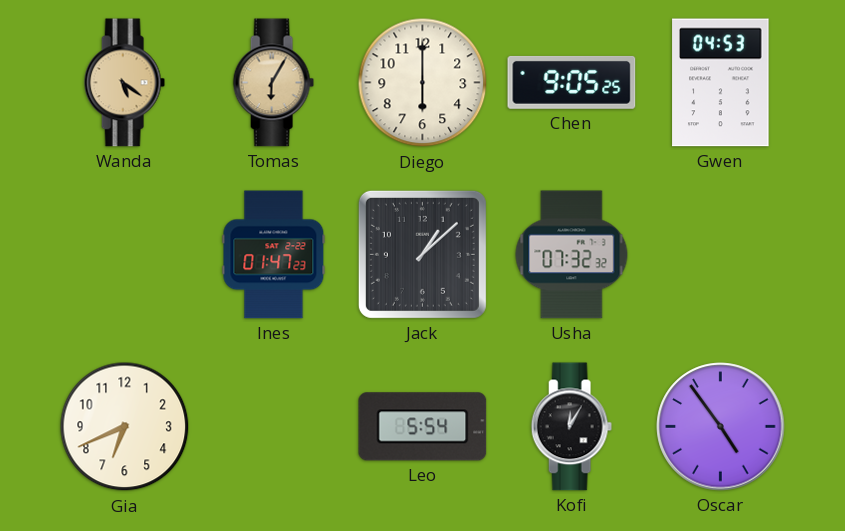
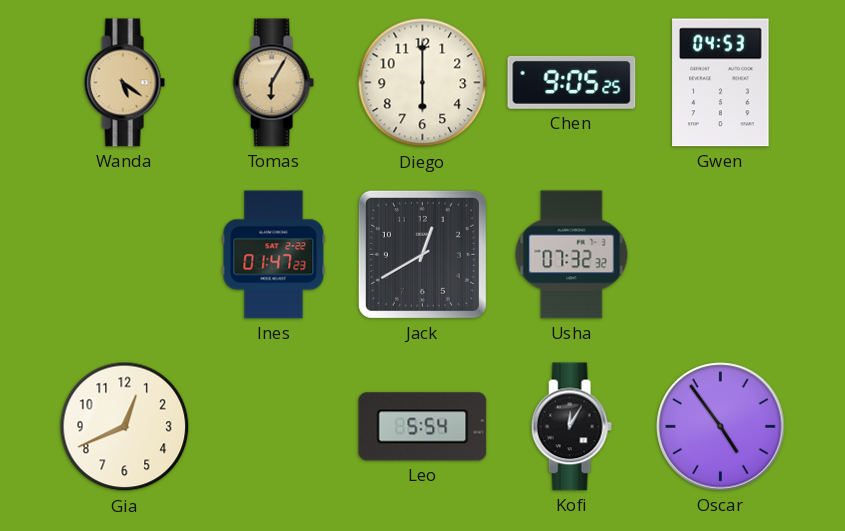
Jack: 1:08 -> 12:40 (422, 254)
Gia: 6:41 -> 12:41 (125, 427)
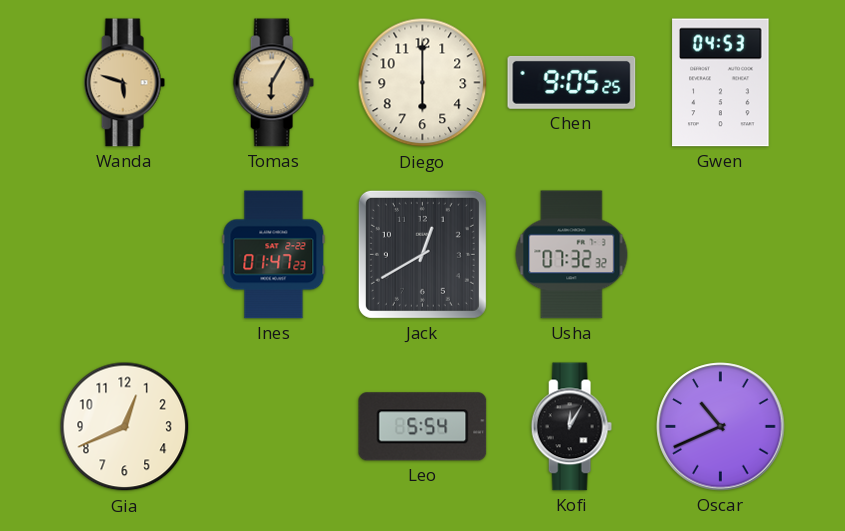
Wanda: 5:21 -> 5:48 (124, 83)
Oscar: 4:54 -> 10:41 (721, 427)
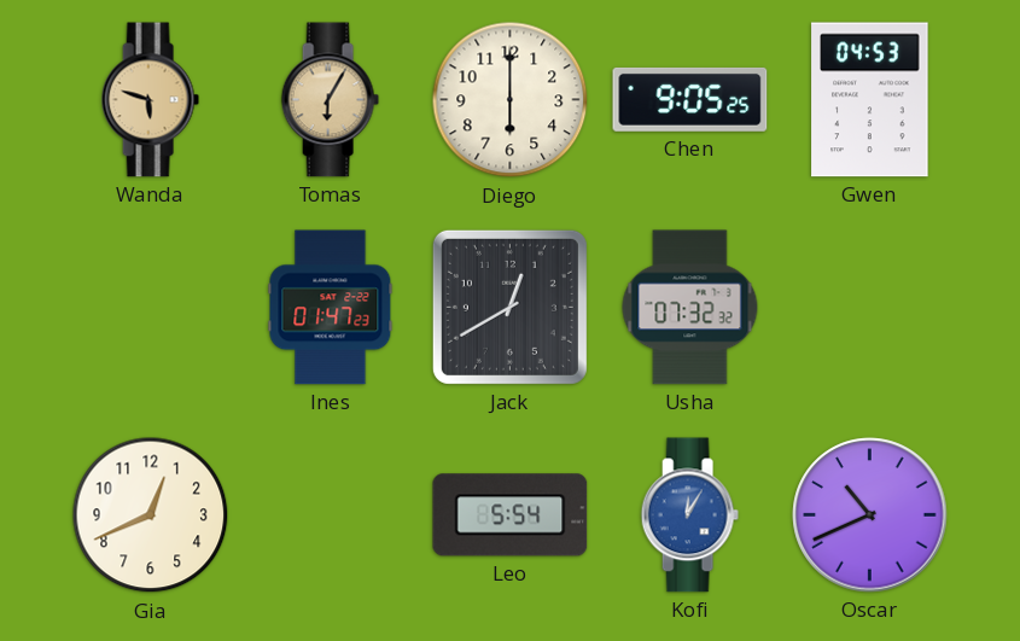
Kofi dial: black -> blue (689, 515)
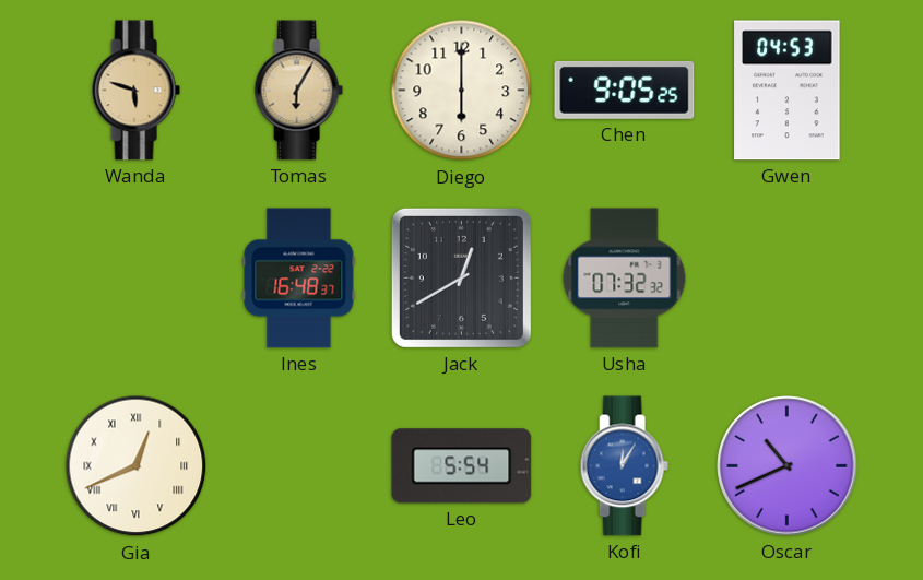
Ines: 01:47 -> 16:48 (299, 279)
Gia numerals: Arabic -> Roman (137, 466)
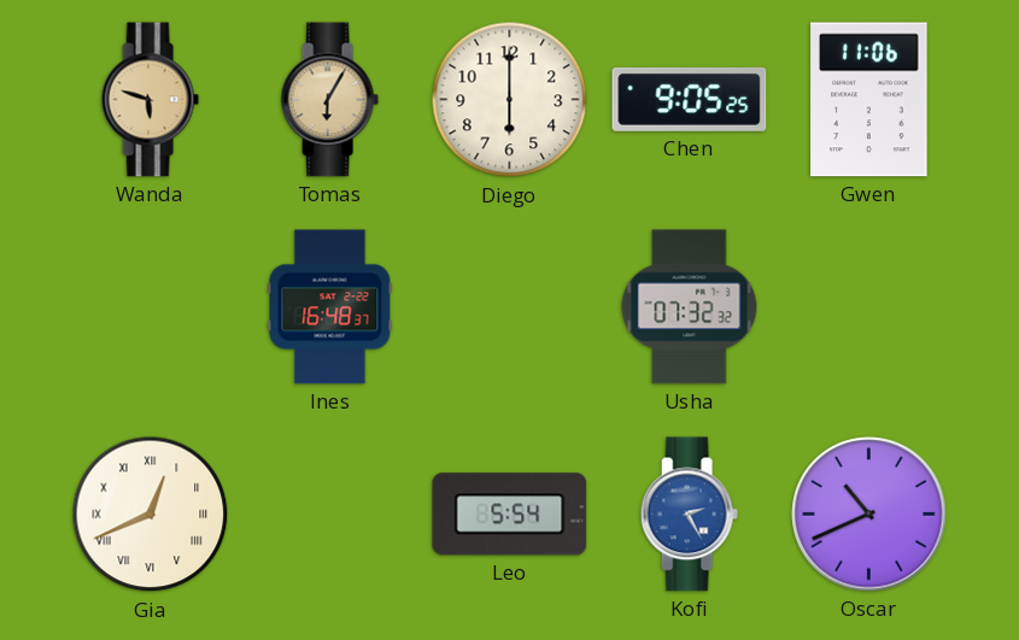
Gwen: 04:53 -> 11:06 (869, 100)
Jack: 12:40 -> none (461, 277)
Kofi: 12:05 -> 2:25 (689, 515)
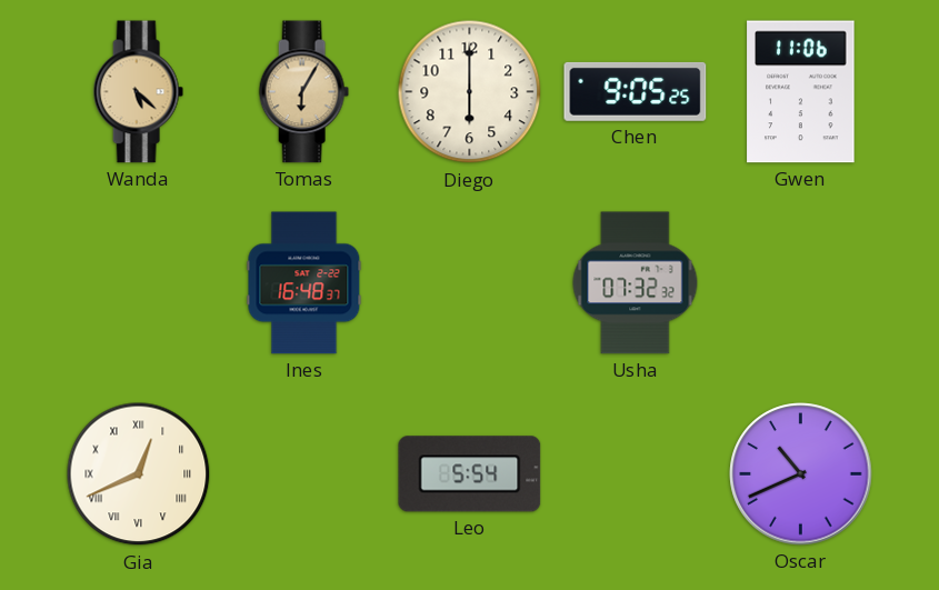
Wanda: 5:48 -> 5:22 (138, 92)
Kofi: 2:25 -> none (689, 515)
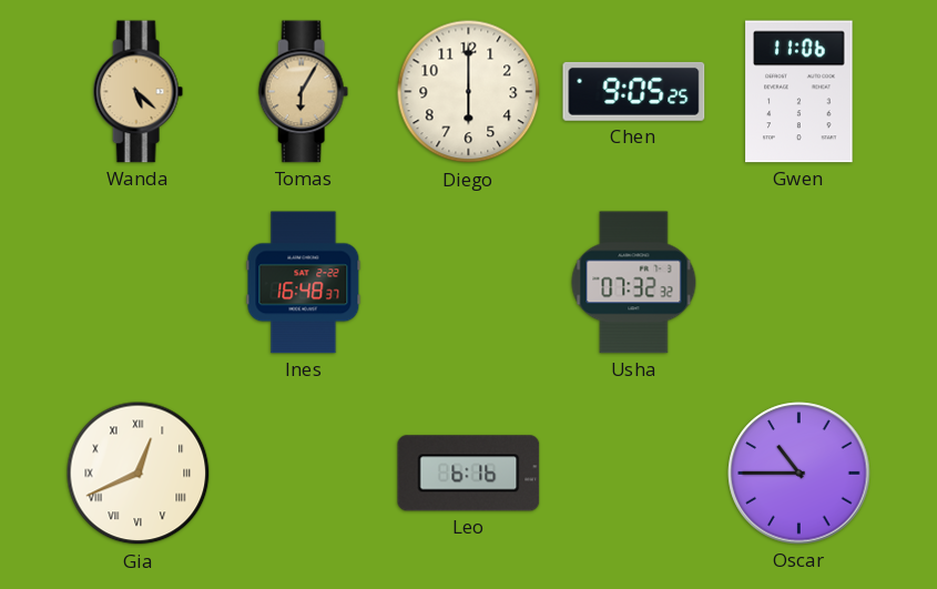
Leo: 5:54 -> 6:16 (469, 474)
Oscar: 10:41 -> 10:45 (799, 474)
